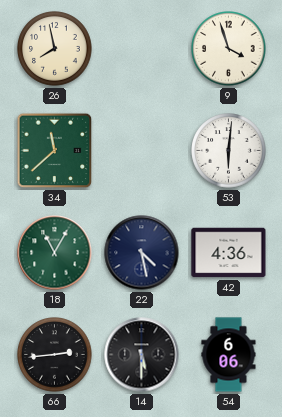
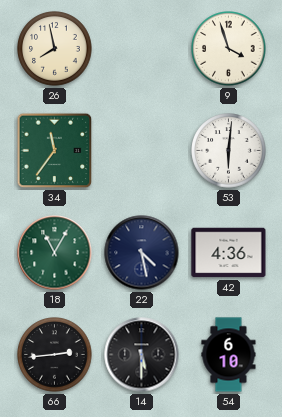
34: 11:38 -> 11:36 (55, 151)
54: 6:06 -> 6:10 (229, 355)
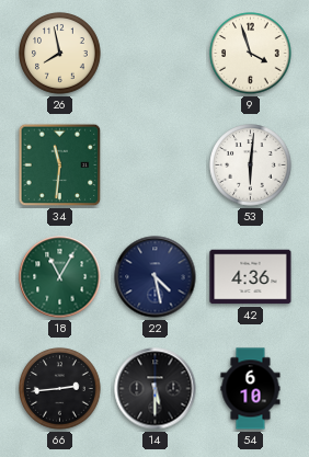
34: 11:36 -> 11:31 (60, 165)
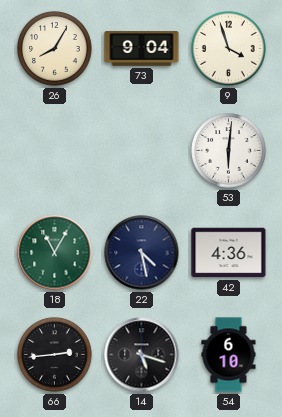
26: 7:58 -> 8:05 (55, 49)
73: none -> 9:04 (142, 49)
34: 11:31 -> none (60, 165)
14: 5:30 -> 5:18 (142, 355)
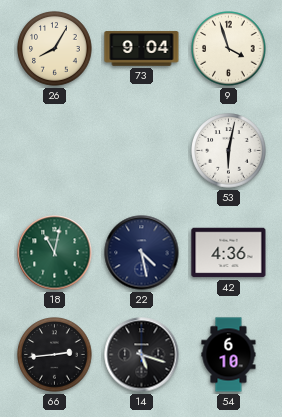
53: 6:01 -> 6:02 (229, 151)
18: 11:05 -> 11:02 (55, 253)
